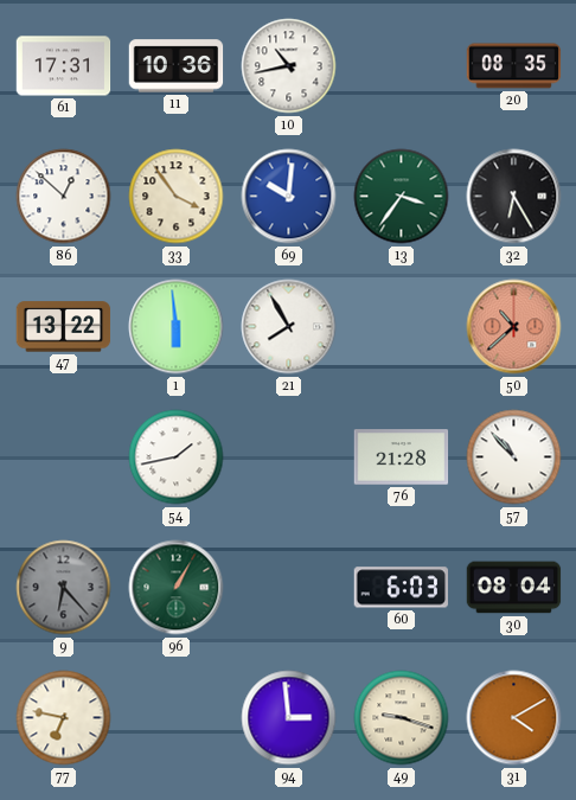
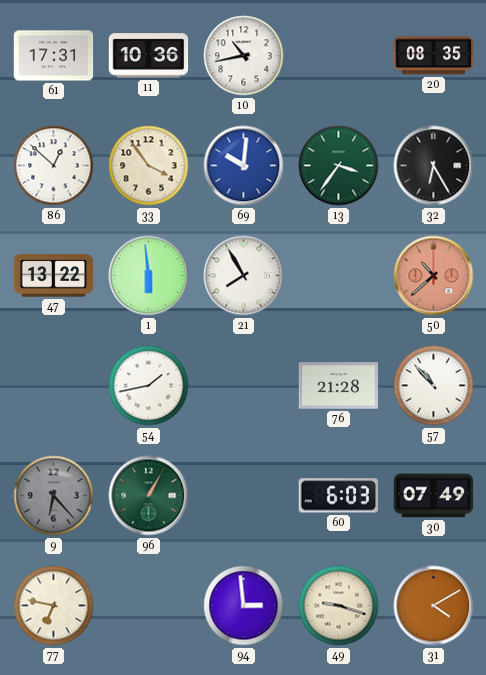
30: 08:04 -> 07:49 (434, 496)
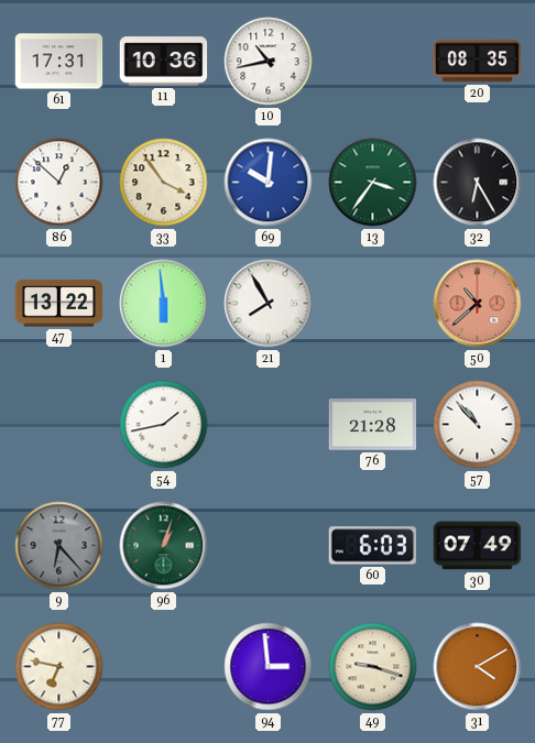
96: 1:05 -> 1:03 (164, 546)
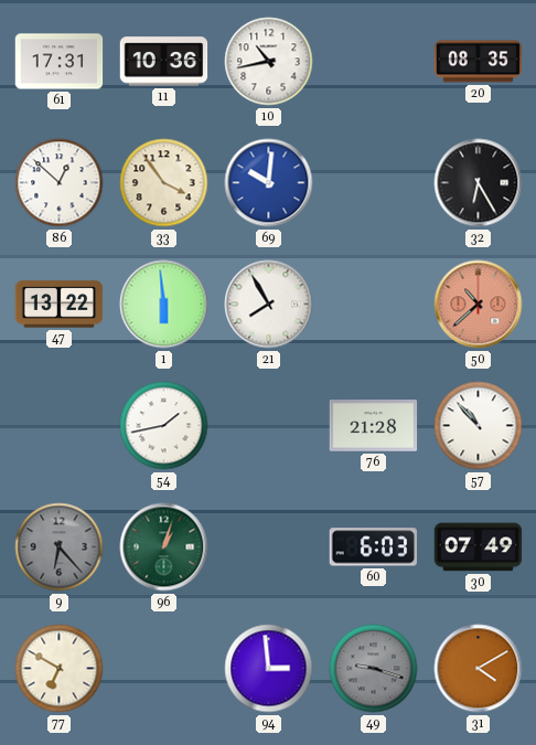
13: 3:36 -> none (373, 183)
77: 6:47 -> 6:50 (60, 669)
49 dial: cream -> grey (374, 669)
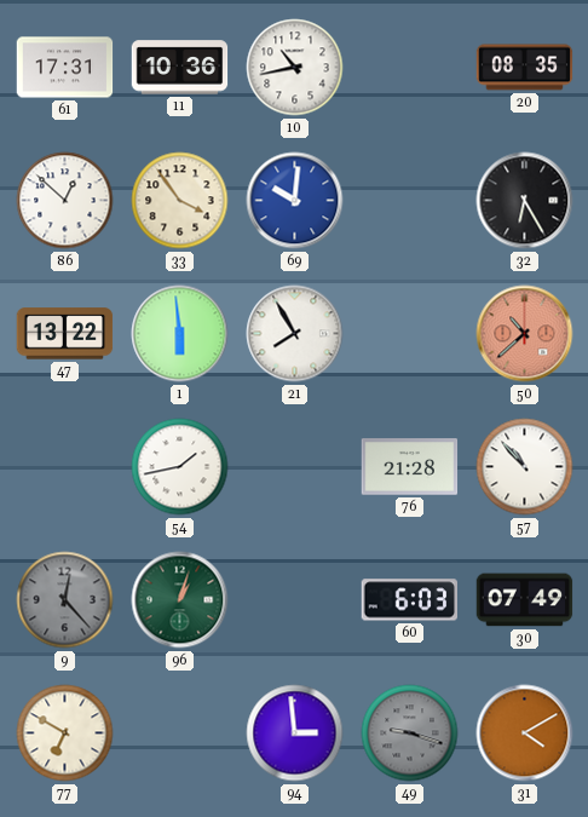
9: 6:23 -> 12:23 (65, 600)
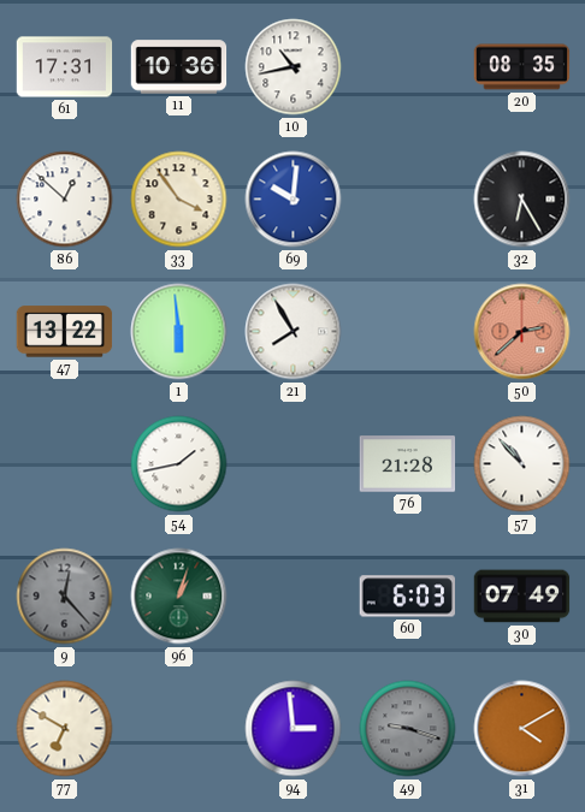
50: 10:38 -> 2:38 (522, 332)
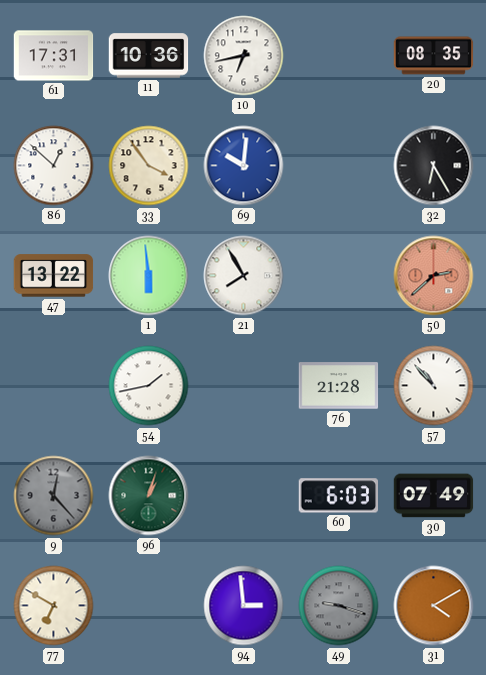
10: 10:43 -> 6:43 (244, 56)
